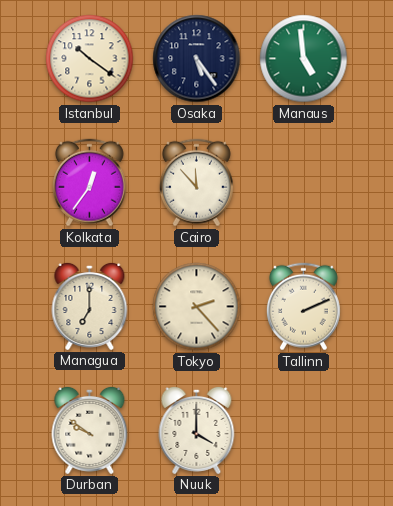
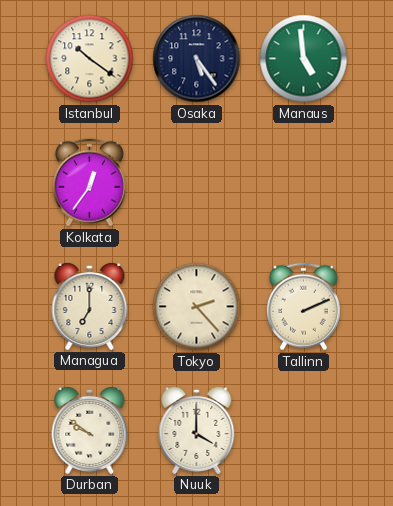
Cairo: 11:53 -> none (196, 183)
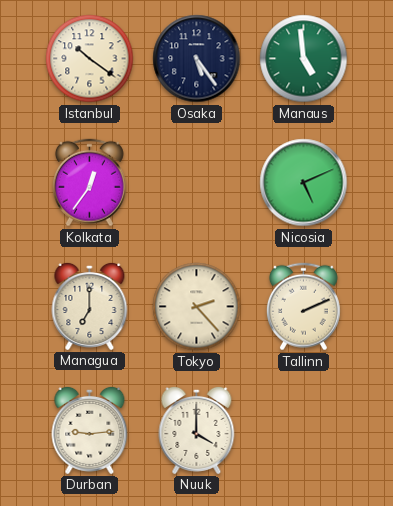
Nicosia: none -> 5:11 (304, 183)
Durban: 9:51 -> 9:14 (90, 430)
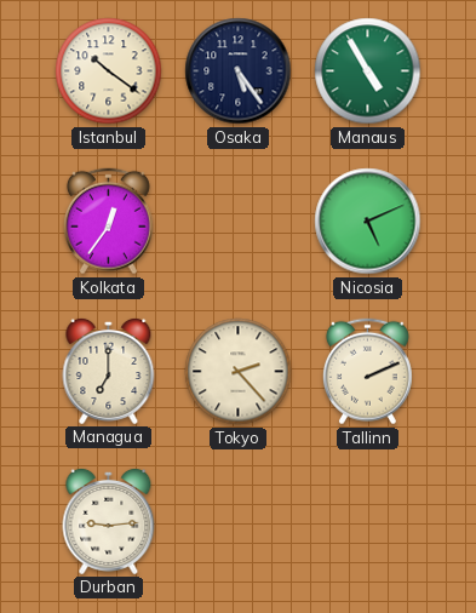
Manaus: 4:59 -> 4:55 (368, 71)
Nuuk: 4:00 -> none (197, 430)
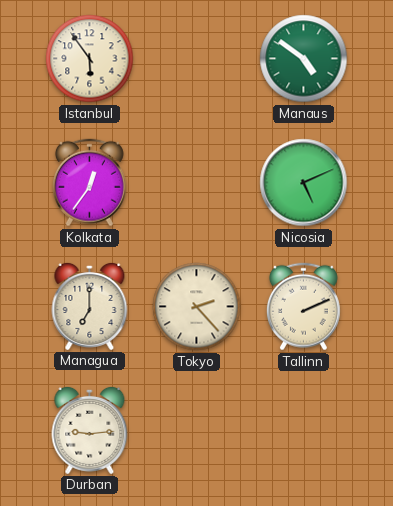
Istanbul: 10:21 -> 5:54 (90, 59)
Osaka: 5:24 -> none (239, 71)
Manaus: 4:55 -> 4:51 (304, 59)
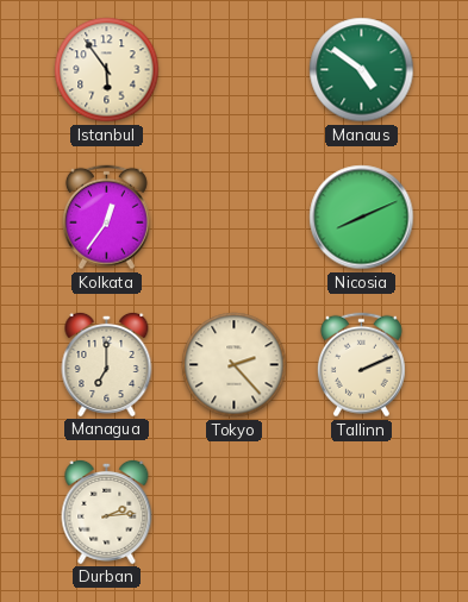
Nicosia: 5:11 -> 8:11 (362, 218)
Durban: 9:14 -> 2:14 (107, 512)
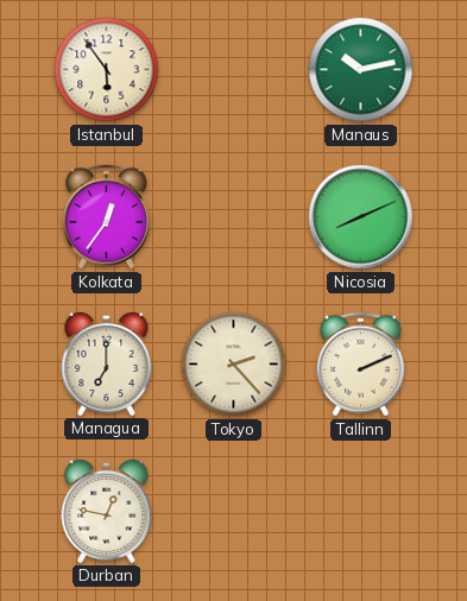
Manaus: 4:51 -> 10:13 (361, 70)
Durban: 2:14 -> 12:47 (107, 511)
